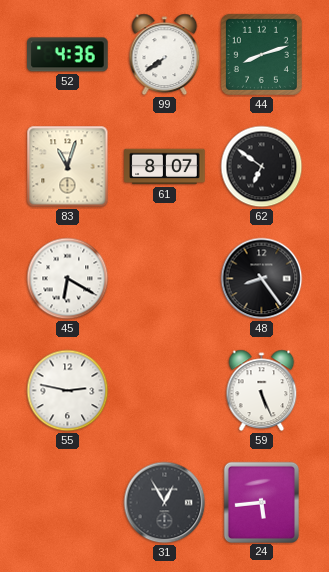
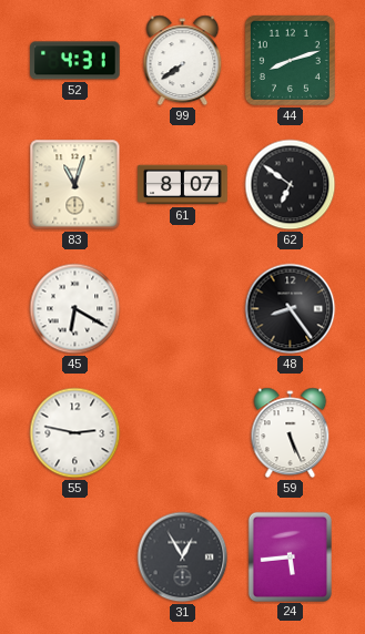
52: 4:36 -> 4:31 (75, 61)
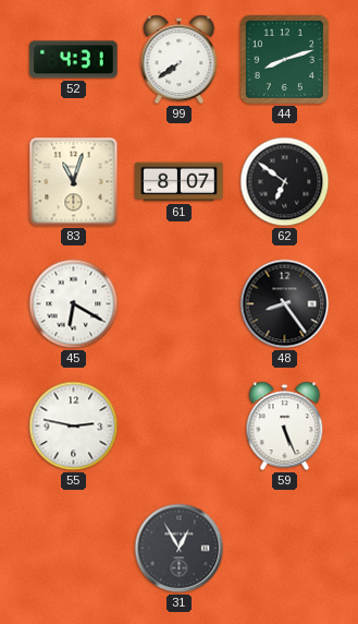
24: 5:44 -> none (290, 556)
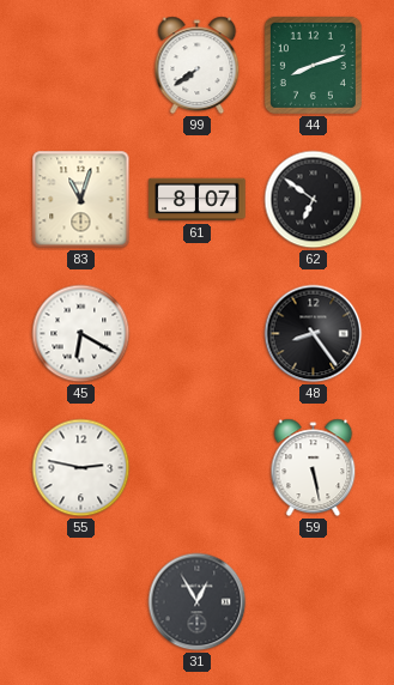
52: 4:31 -> none (74, 60)
59: 5:26 -> 5:28 (314, 468)
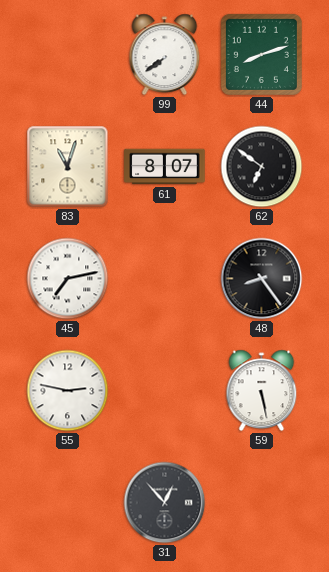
45: 6:20 -> 7:13 (68, 279)
31: 12:55 -> 12:53 (165, 503)
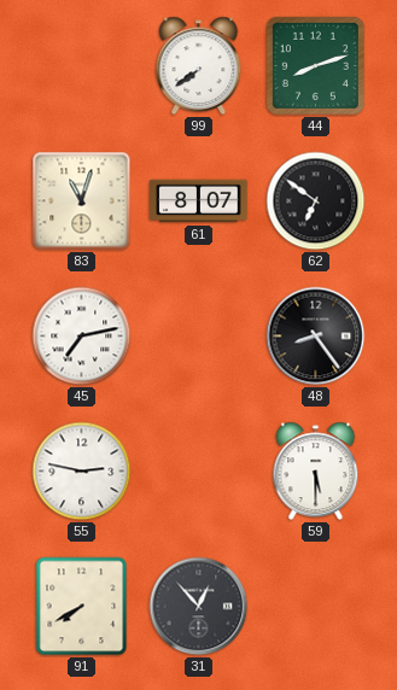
59: 5:28 -> 5:30 (316, 472)
91: none -> 7:40 (82, 607)
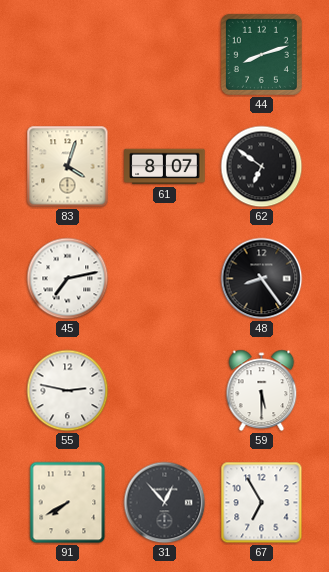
99: 7:39 -> none (199, 66)
83: 11:03 -> 4:03 (68, 167)
67: none -> 6:55 (262, 503)
